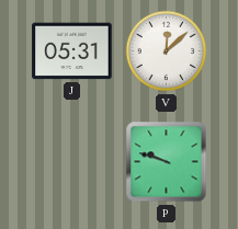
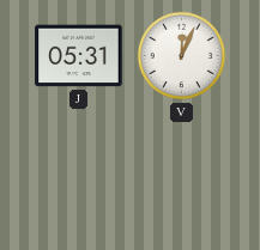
V: 12:08 -> 12:04 (182, 56)
P: 9:48 -> none (167, 162)
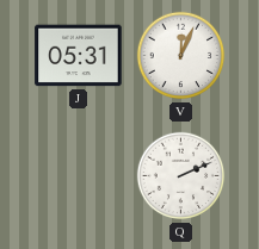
Q: none -> 2:11 (181, 176)
